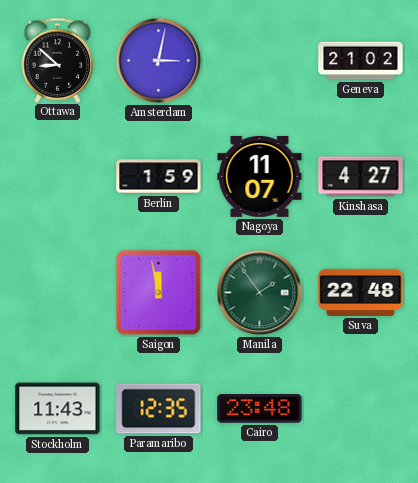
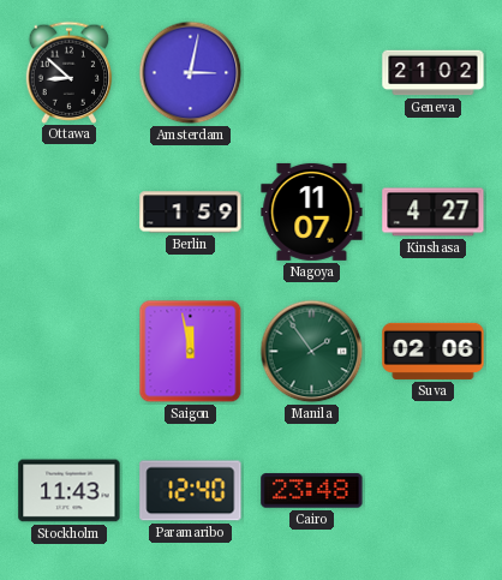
Suva: 22:48 -> 02:06 (434, 351)
Paramaribo: 12:35 -> 12:40 (191, 491)
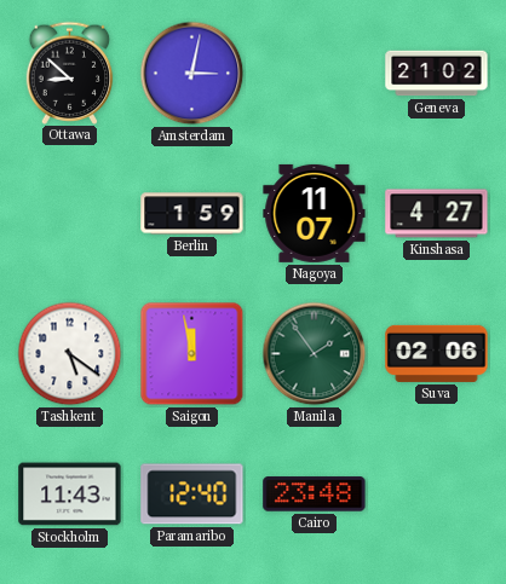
Tashkent: none -> 5:21 (70, 354)
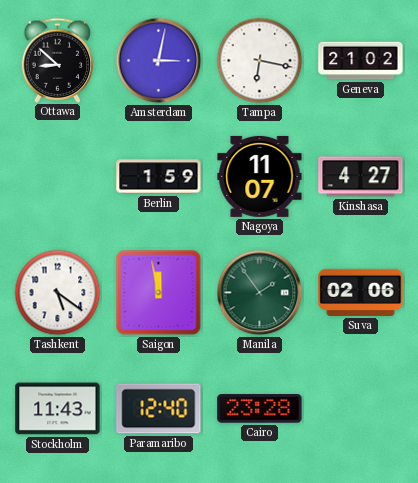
Tampa: none -> 6:17 (260, 61)
Cairo: 23:48 -> 23:28 (260, 409)
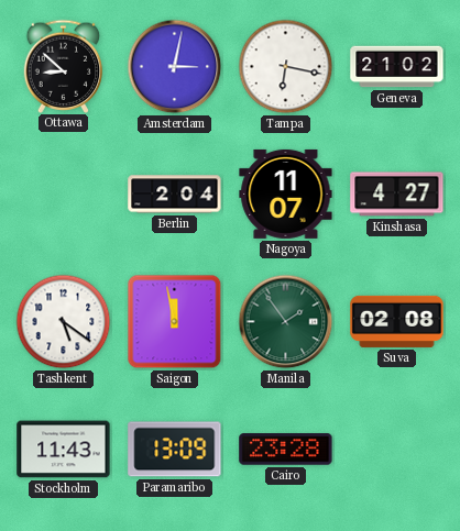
Berlin: 1:59 -> 2:04 (175, 195)
Suva: 02:06 -> 02:08 (397, 321)
Paramaribo: 12:40 -> 13:09 (175, 450)
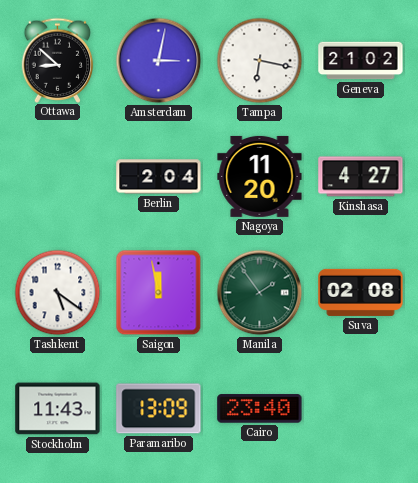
Nagoya: 11:07 -> 11:20 (260, 176)
Cairo: 23:28 -> 23:40 (260, 409)
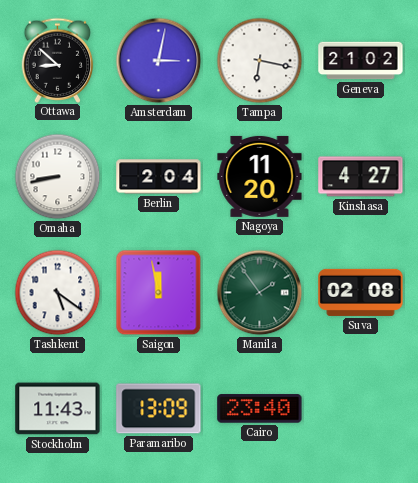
Omaha: none -> 8:43 (58, 177)
